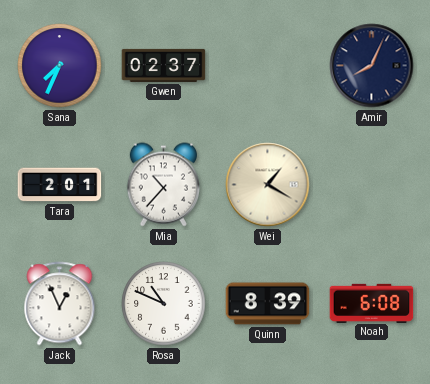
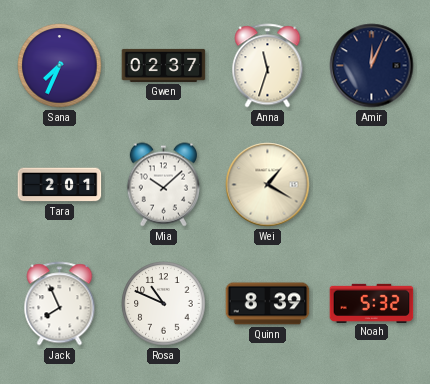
Anna: none -> 11:33 (268, 66)
Amir: 8:04 -> 12:04 (372, 66)
Mia: 10:37 -> 10:08 (163, 185)
Jack: 12:56 -> 7:56 (60, 304)
Noah: 6:08 -> 5:32 (372, 303)
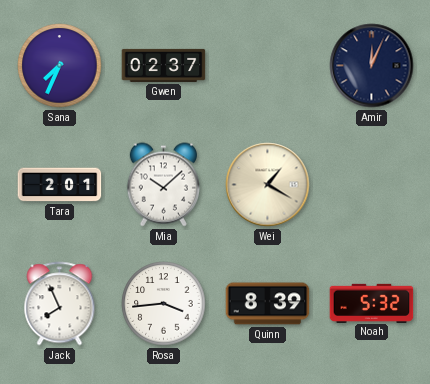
Anna: 11:33 -> none (268, 66)
Rosa: 10:49 -> 3:44 (164, 304)
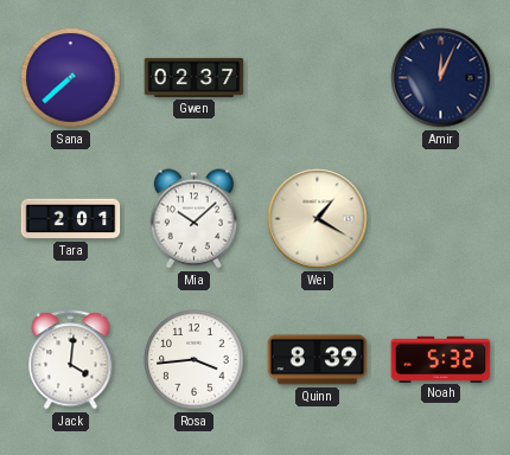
Sana: 7:34 -> 7:38 (71, 78)
Jack: 7:56 -> 4:01 (71, 360)
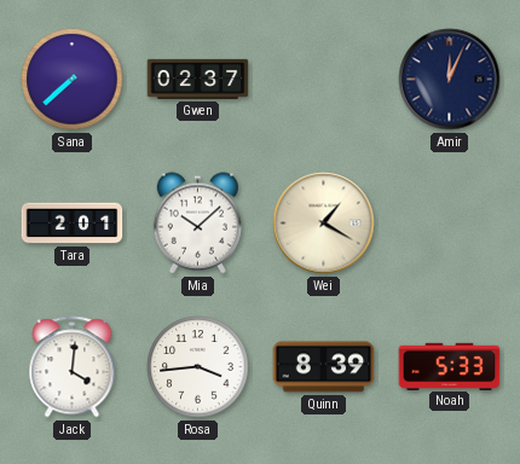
Noah: 5:32 -> 5:33 (450, 366)
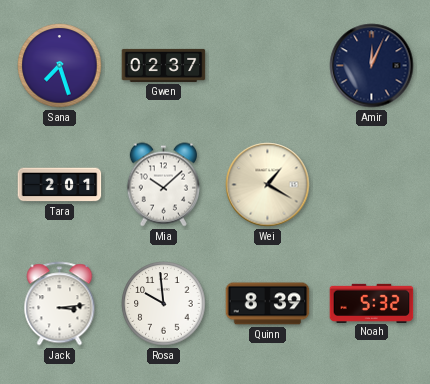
Sana: 7:38 -> 7:27 (60, 66)
Jack: 4:01 -> 3:14 (60, 304)
Rosa: 3:44 -> 9:59 (164, 304)
Noah: 5:33 -> 5:32 (372, 303)
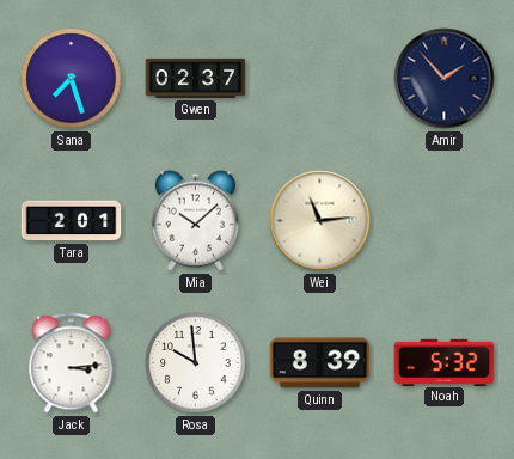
Amir: 12:04 -> 1:53 (445, 79)
Wei: 1:20 -> 11:14 (320, 221)
